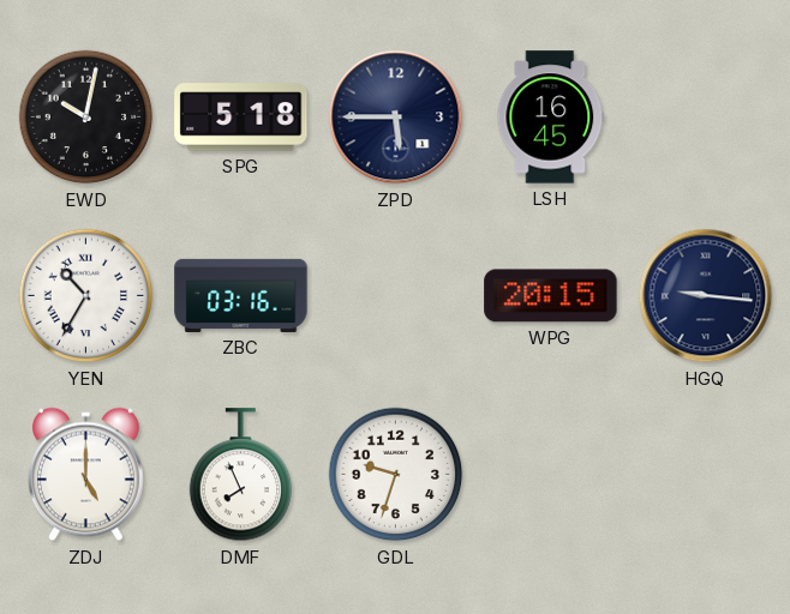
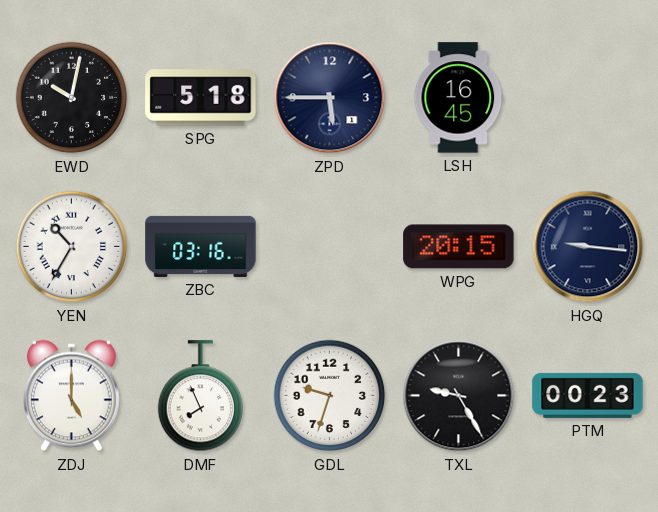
TXL: none -> 9:25 (459, 396)
PTM: none -> 00:23 (588, 395)
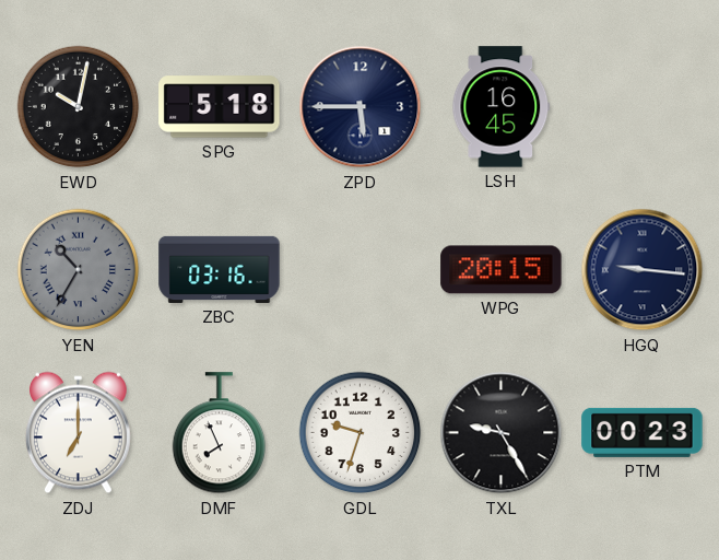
YEN dial: white -> grey (79, 270)
ZDJ: 5:00 -> 7:00 (78, 433)
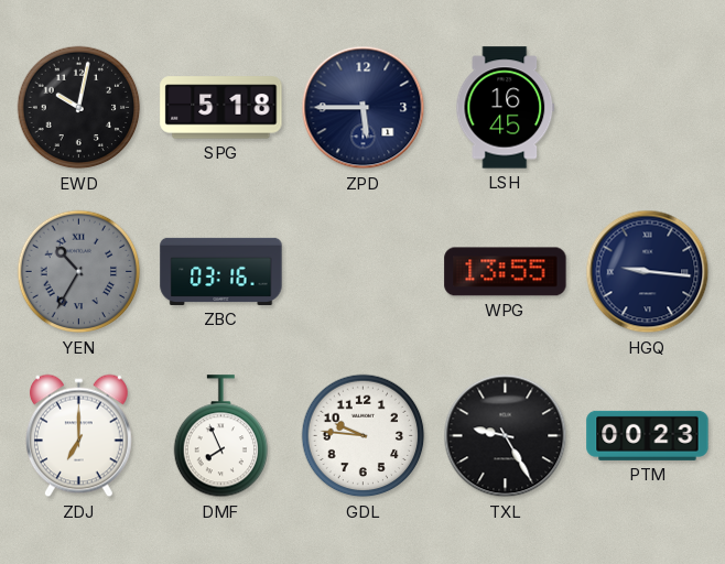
WPG: 20:15 -> 13:55 (506, 272)
GDL: 9:33 -> 9:46 (364, 436)
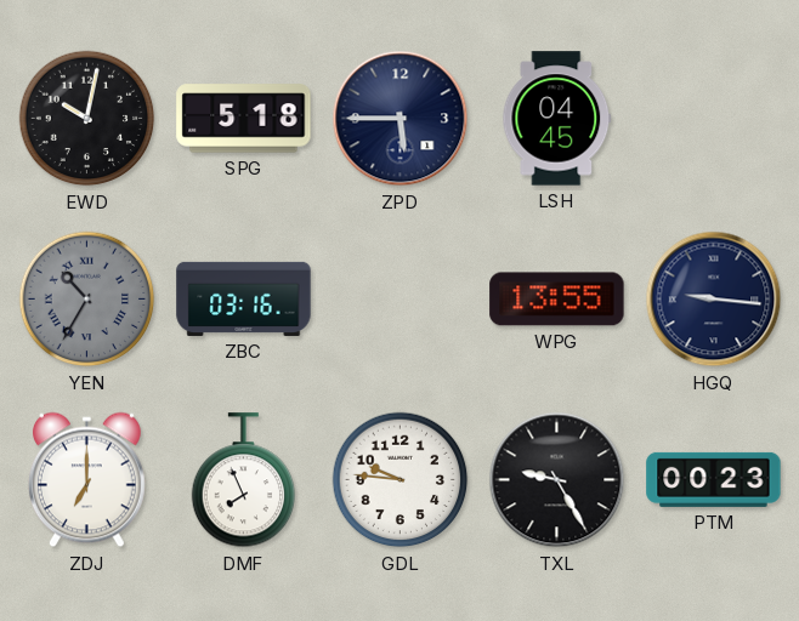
LSH: 16:45 -> 04:45 (557, 119)
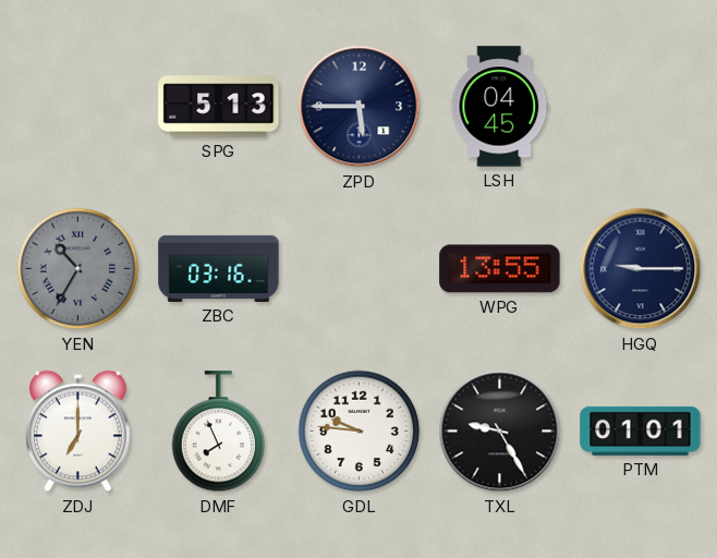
EWD: 10:02 -> none (87, 119)
SPG: 5:18 -> 5:13 (219, 107)
HGQ: 9:16 -> 9:15 (641, 269)
PTM: 00:23 -> 01:01 (641, 430)
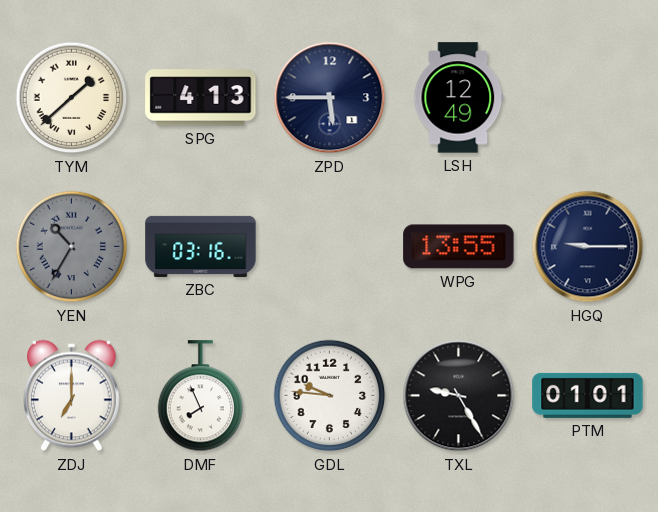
TYM: none -> 1:38 (72, 98)
SPG: 5:13 -> 4:13 (201, 98)
LSH: 04:45 -> 12:49 (459, 98)
